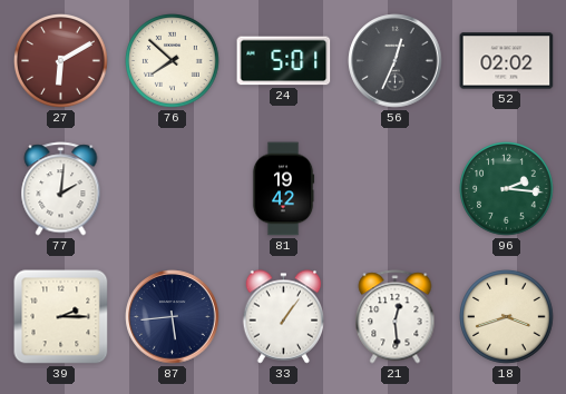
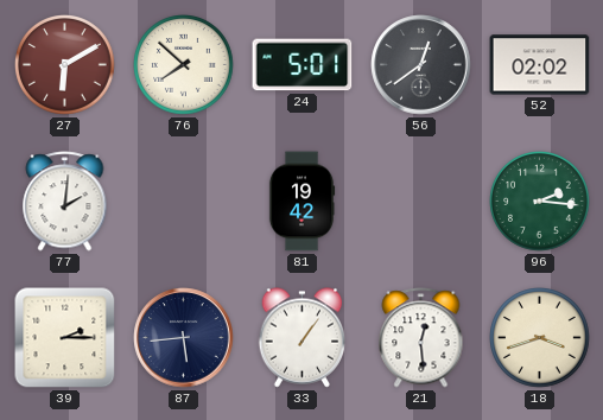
56: 12:34 -> 12:39 (421, 65)
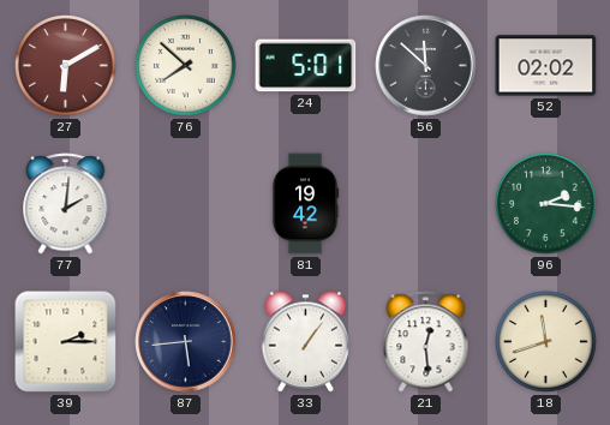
56: 12:39 -> 11:52 (426, 66)
18: 3:42 -> 11:42 (546, 342)
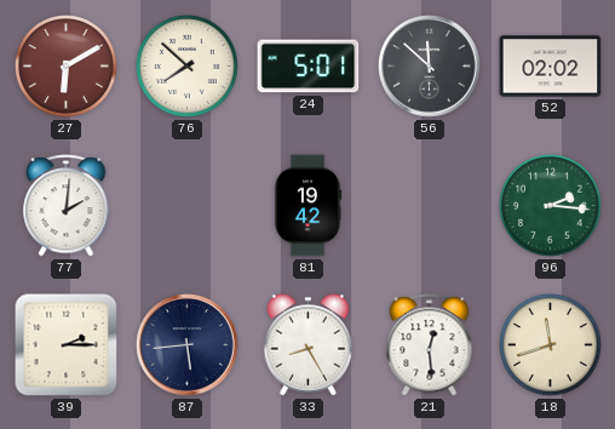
33: 1:06 -> 8:25 (309, 345)
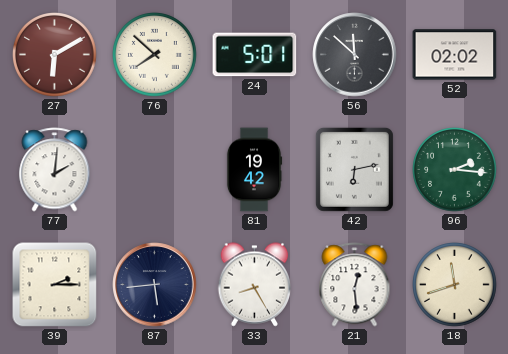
42: none -> 6:13 (354, 169)
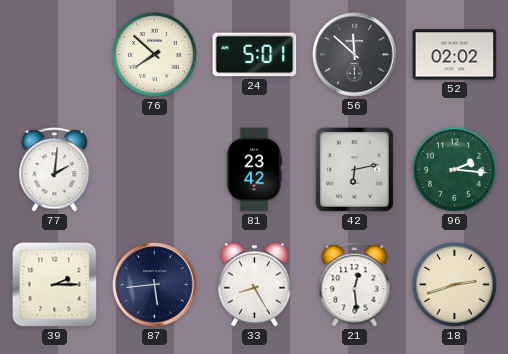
27: 6:10 -> none (55, 55)
81: 19:42 -> 23:42 (254, 170)
18: 11:42 -> 2:42 (455, 285)
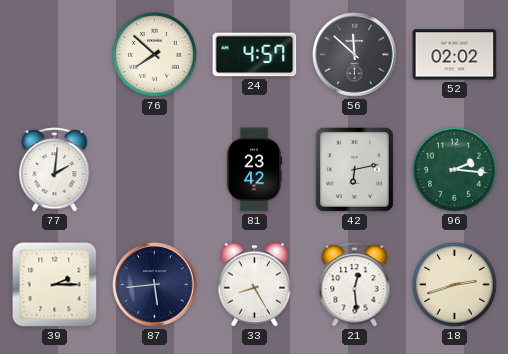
24: 5:01 -> 4:57 (255, 55)
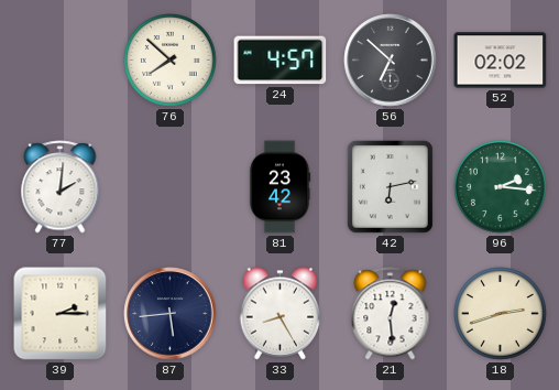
56: 11:52 -> 6:52 (391, 61)
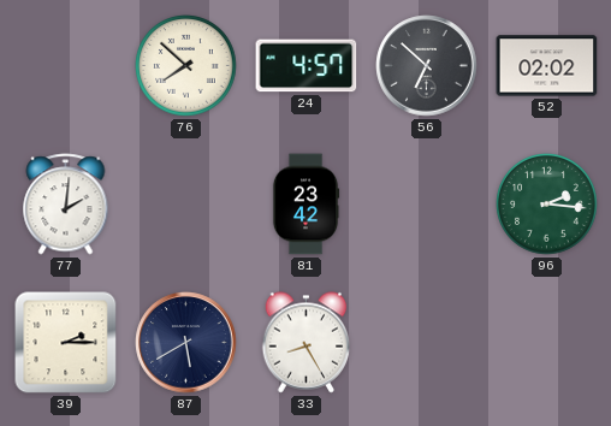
42: 6:13 -> none (390, 186)
87: 5:44 -> 5:40 (186, 343)
21: 12:29 -> none (391, 314)
18: 2:42 -> none (501, 314)
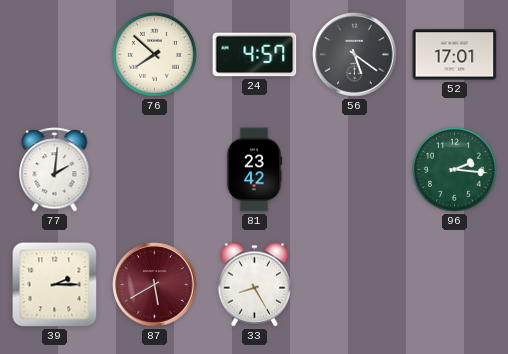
56: 6:52 -> 5:21 (355, 55)
52: 02:02 -> 17:01 (455, 55)
87 dial: navy -> burgundy (155, 285)
